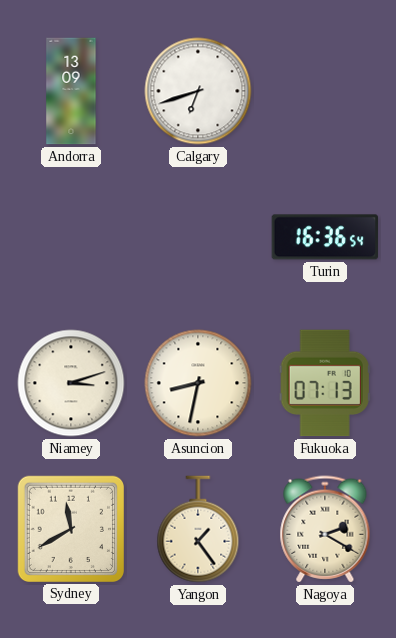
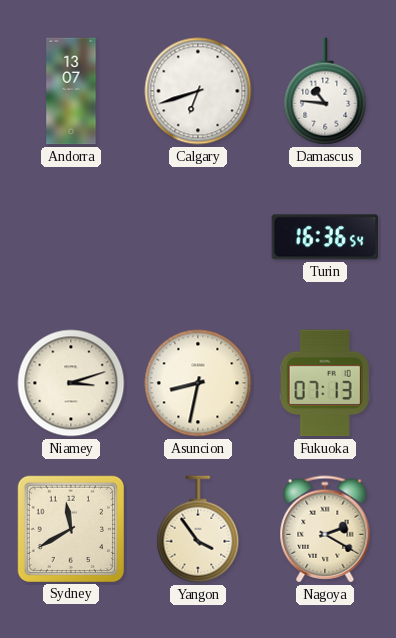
Andorra: 13:09 -> 13:07 (71, 91)
Damascus: none -> 10:46 (325, 91)
Yangon: 1:24 -> 3:54 (198, 529)
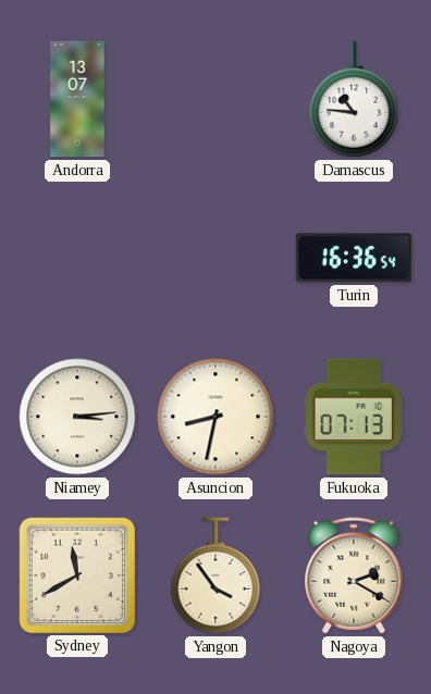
Calgary: 6:42 -> none (198, 91)
Niamey: 3:12 -> 3:14 (77, 417)
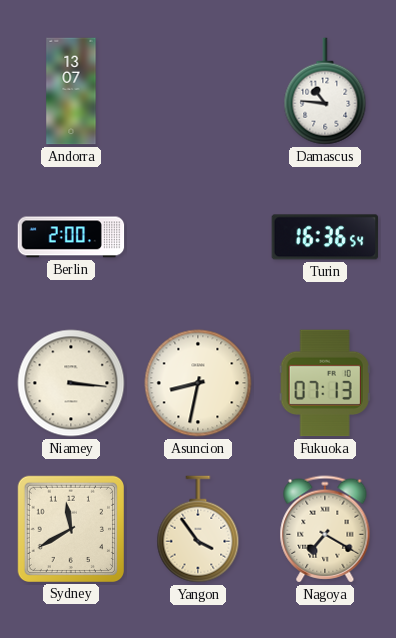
Berlin: none -> 2:00 (71, 237)
Niamey: 3:14 -> 3:16 (71, 383)
Nagoya: 2:20 -> 7:20 (325, 529)
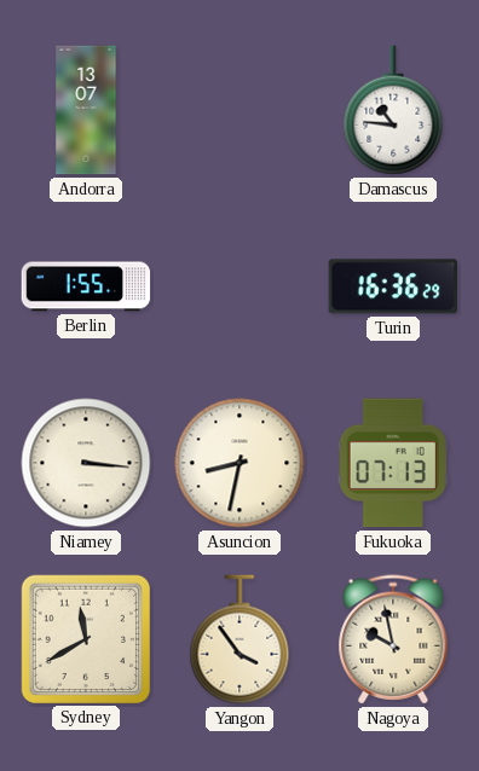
Berlin: 2:00 -> 1:55 (86, 286)
Turin: 16:36:54 -> 16:36:29 (393, 286)
Nagoya: 7:20 -> 9:58 (393, 639)
